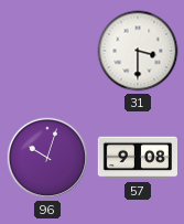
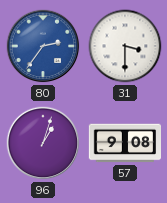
80: none -> 2:36 (43, 46)
96: 10:03 -> 1:03 (43, 143)
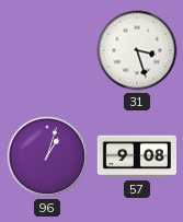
80: 2:36 -> none (43, 46)
31: 3:30 -> 3:27 (137, 50)
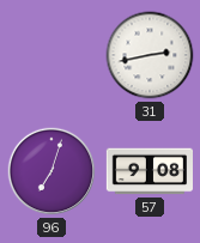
31: 3:27 -> 2:43 (150, 55)
96: 1:03 -> 7:03 (51, 171)
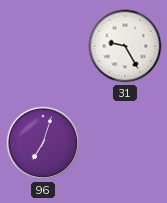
31: 2:43 -> 9:25 (125, 46)
57: 9:08 -> none (149, 171)
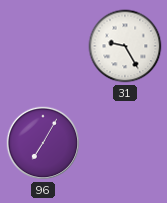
96: 7:03 -> 7:05 (43, 143)
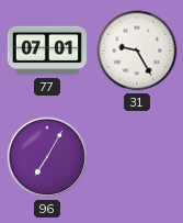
77: none -> 07:01 (46, 51)
